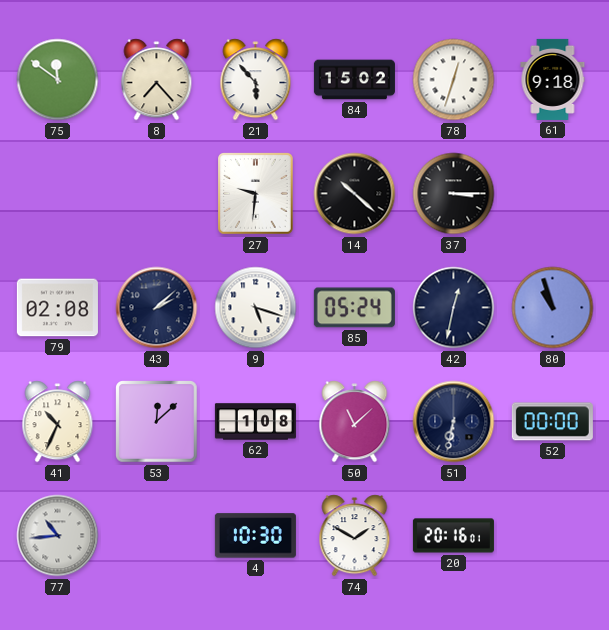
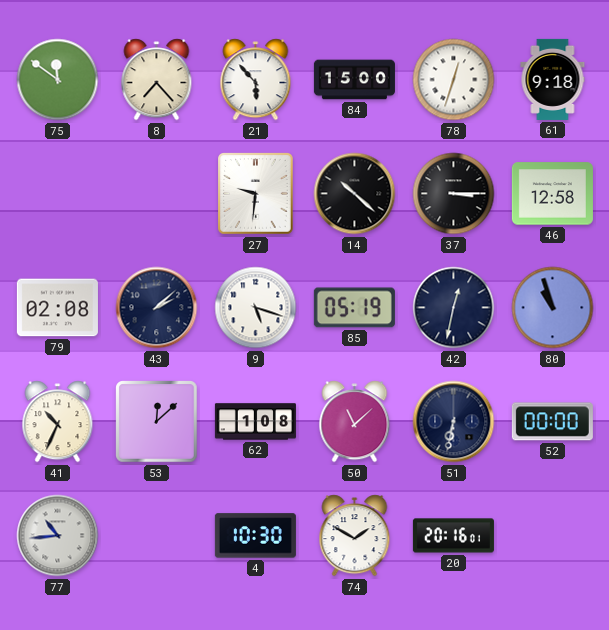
84: 15:02 -> 15:00 (354, 80)
46: none -> 12:58 (552, 194)
85: 05:24 -> 05:19 (354, 308)
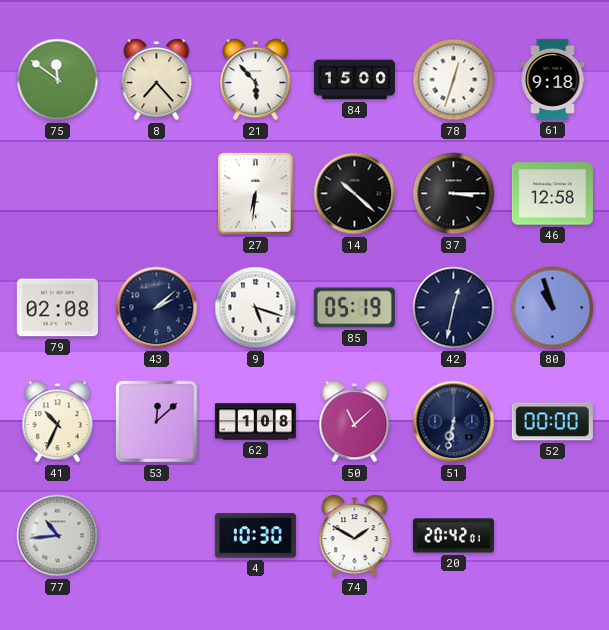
27: 9:31 -> 6:31 (256, 194)
20: 20:16 -> 20:42 (453, 536)
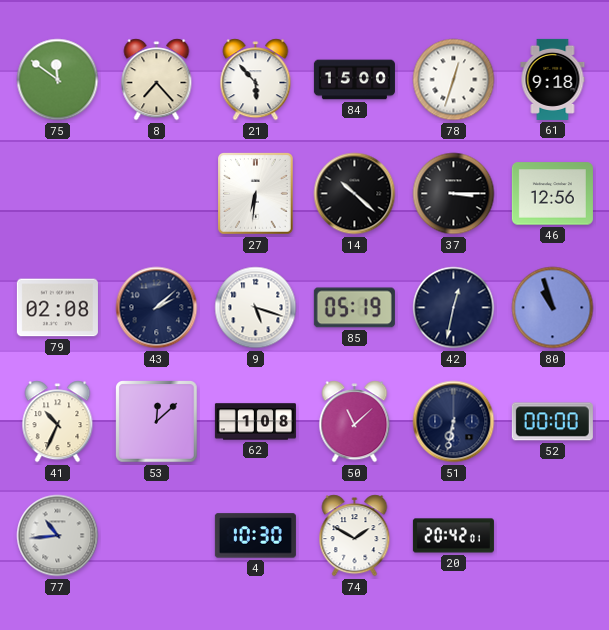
46: 12:58 -> 12:56 (552, 194)
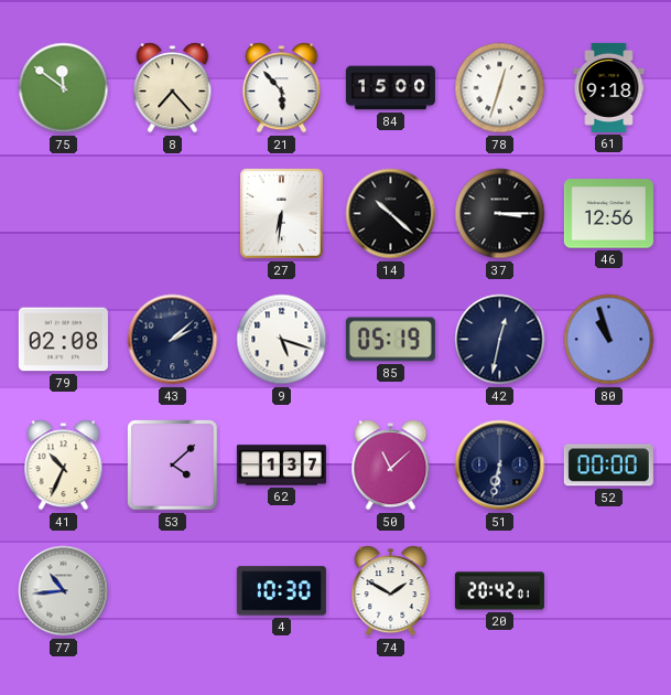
53: 12:08 -> 4:08 (173, 466)
62: 1:08 -> 1:37 (281, 466)
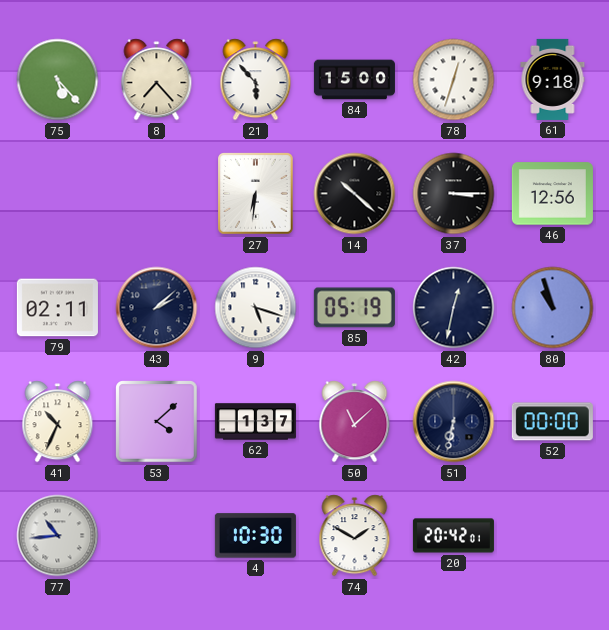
75: 11:51 -> 5:23 (58, 80)
79: 02:08 -> 02:11 (57, 308)
